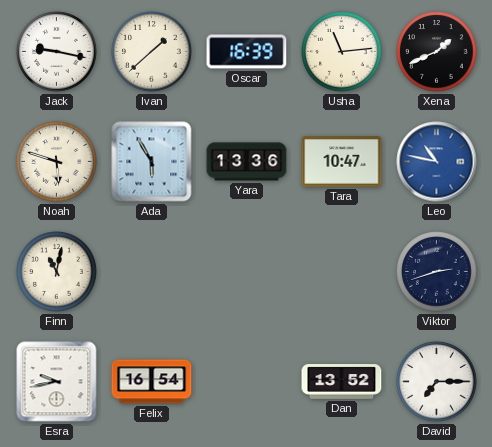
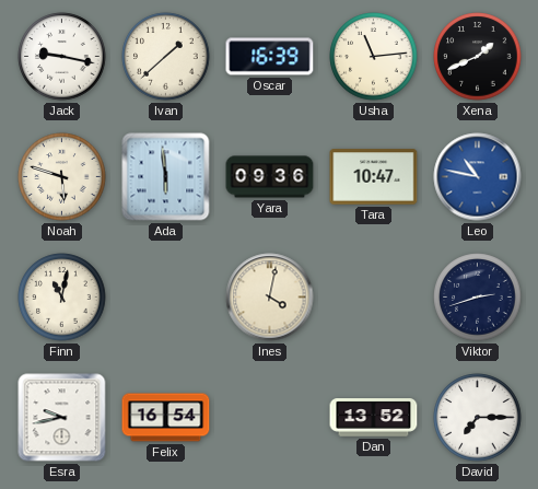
Ada: 5:55 -> 5:59 (166, 177)
Yara: 13:36 -> 09:36 (270, 177)
Ines: none -> 4:02 (270, 298)
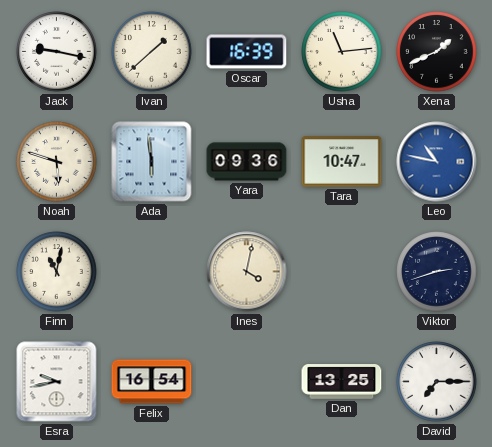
Dan: 13:52 -> 13:25 (342, 382)
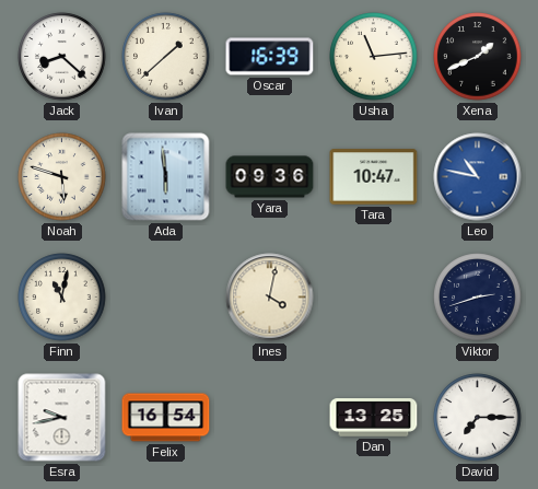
Jack: 9:17 -> 8:22 (62, 57)
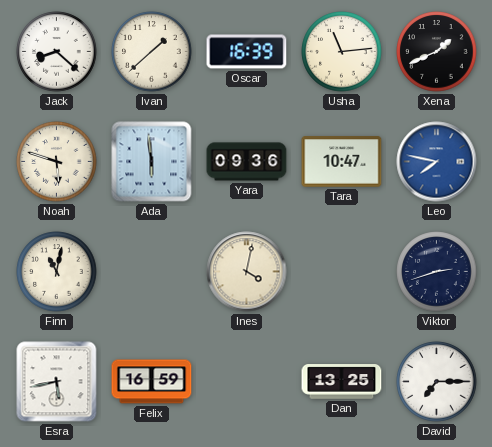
Leo: 10:47 -> 7:47 (437, 162)
Esra: 9:43 -> 5:43 (57, 382)
Felix: 16:54 -> 16:59 (152, 382)
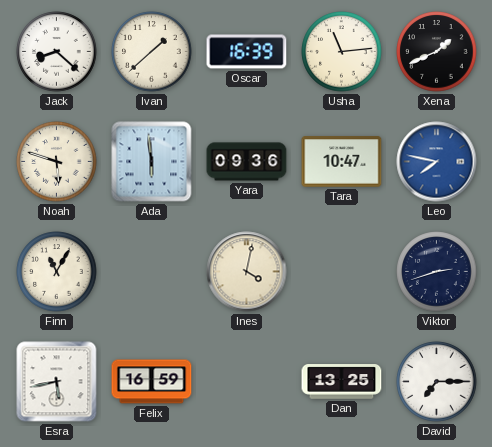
Finn: 11:02 -> 11:05 (57, 272)
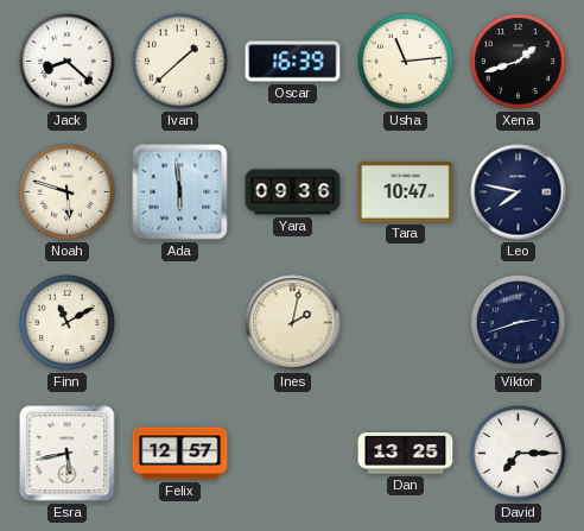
Xena: 1:41 -> 1:42 (519, 62)
Leo dial: blue -> navy (519, 192)
Finn: 11:05 -> 11:10 (68, 323)
Ines: 4:02 -> 2:02 (293, 323)
Felix: 16:59 -> 12:57 (180, 454)
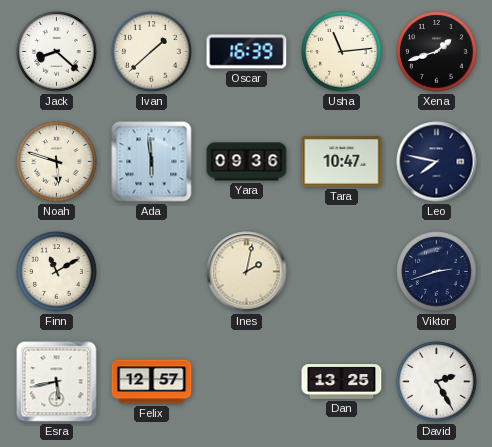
David: 7:15 -> 2:25 (437, 382)
